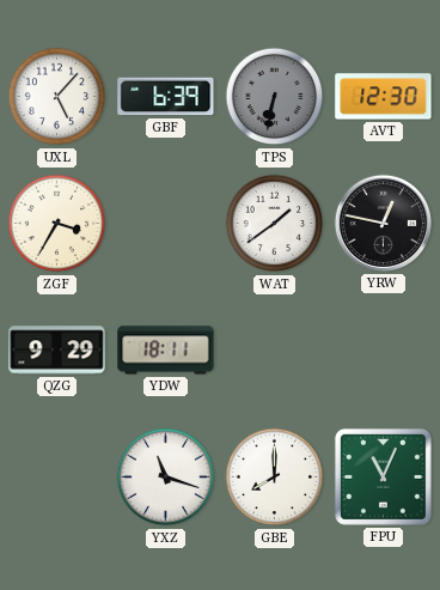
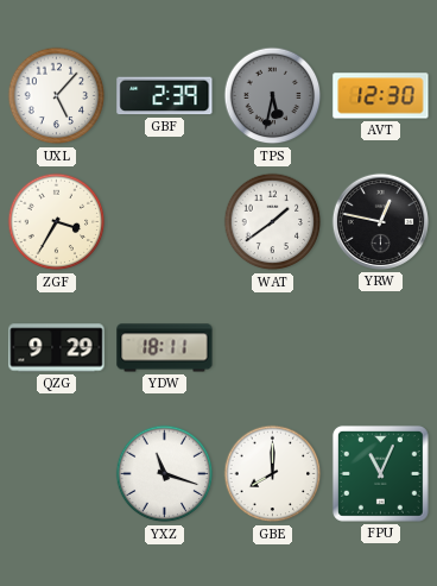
GBF: 6:39 -> 2:39 (165, 96)
TPS: 6:32 -> 5:32 (273, 96)
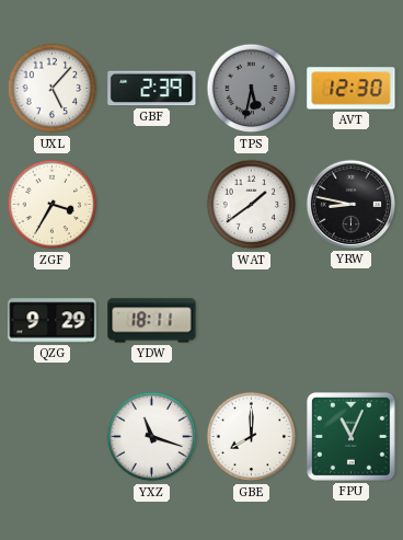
YRW: 12:47 -> 8:47 (350, 204)
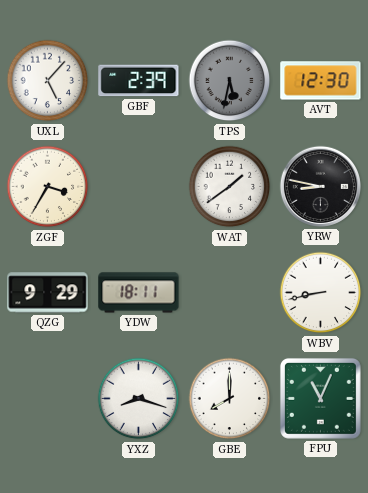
WBV: none -> 8:43 (321, 293)
YXZ: 11:18 -> 8:18 (139, 399)
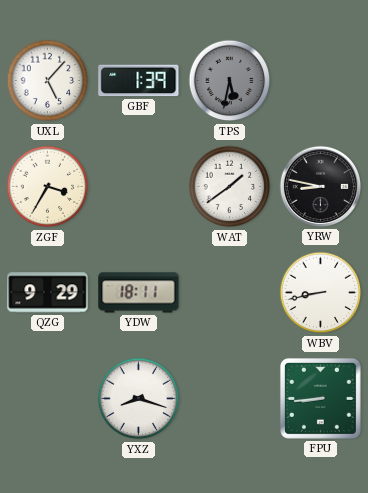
GBF: 2:39 -> 1:39 (139, 81)
AVT: 12:30 -> none (321, 81)
GBE: 8:00 -> none (230, 399)
FPU: 11:04 -> 8:44 (320, 398)
